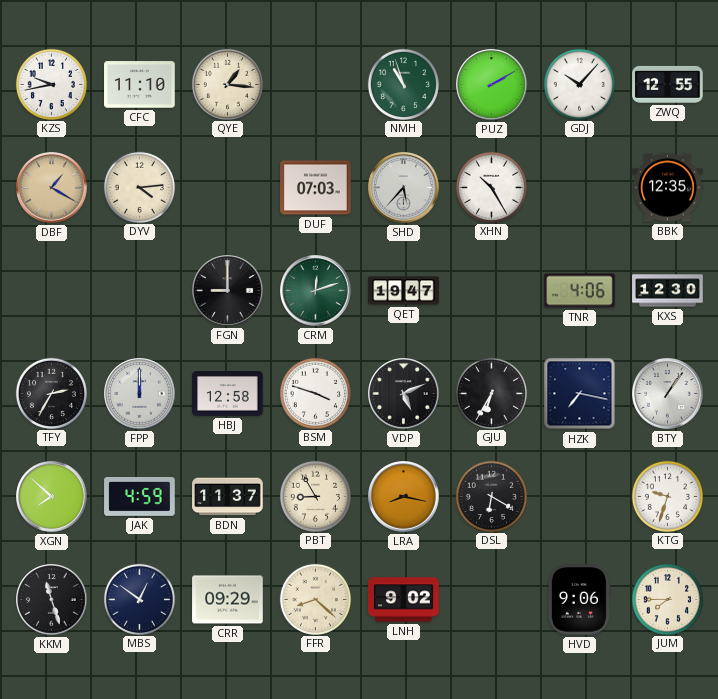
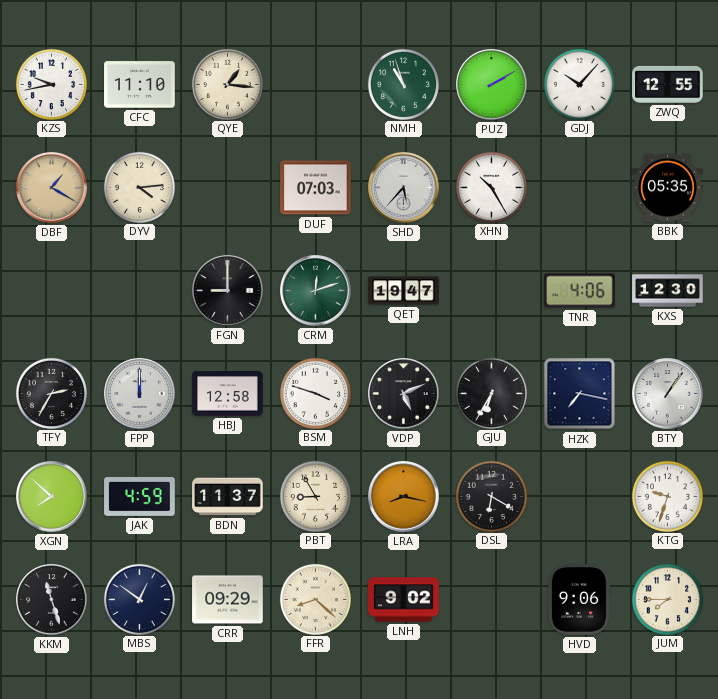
BBK: 12:35 -> 05:35 (668, 188)
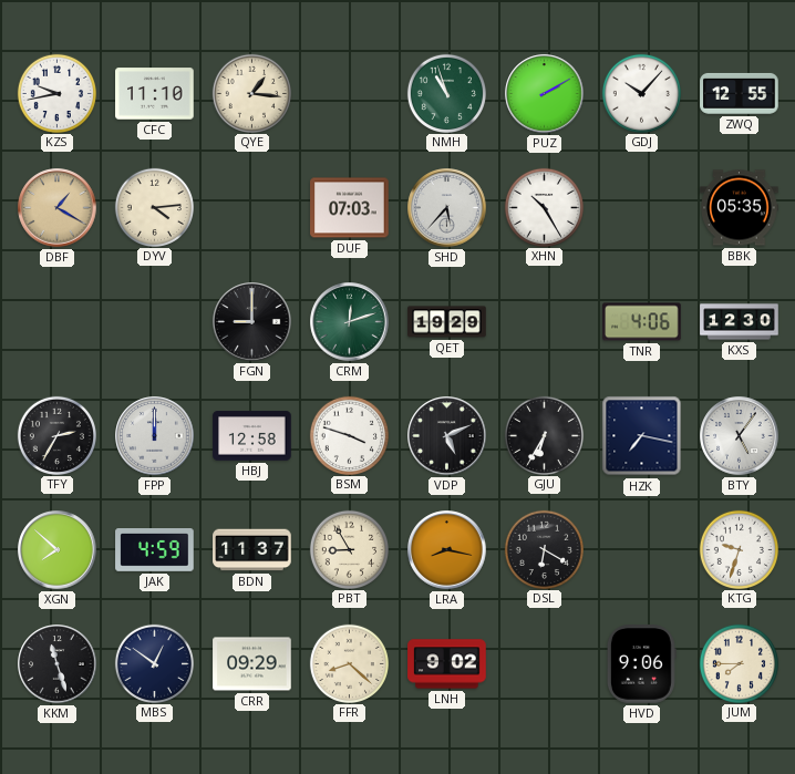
QET: 19:47 -> 19:29 (447, 322)
BTY: 1:06 -> 5:06 (740, 436)
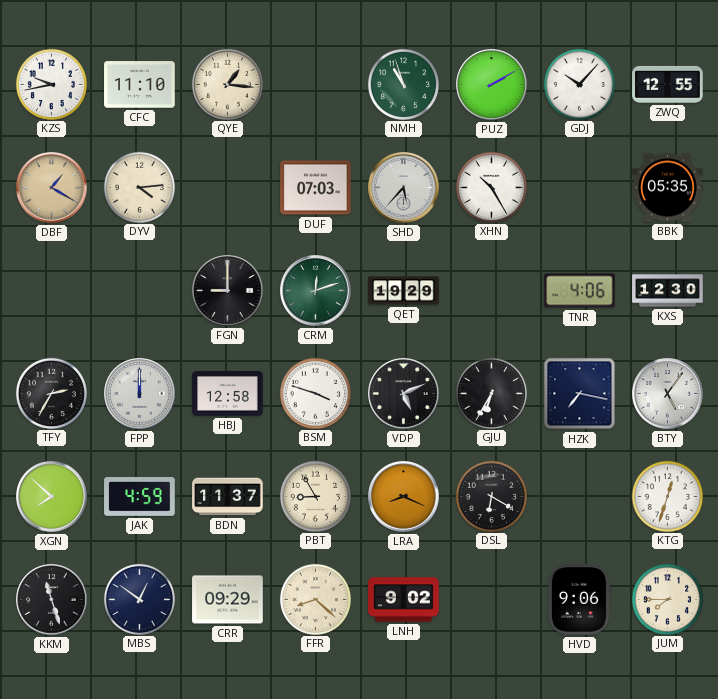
LRA: 8:17 -> 8:19 (404, 497)
KTG: 9:33 -> 12:33 (667, 496)
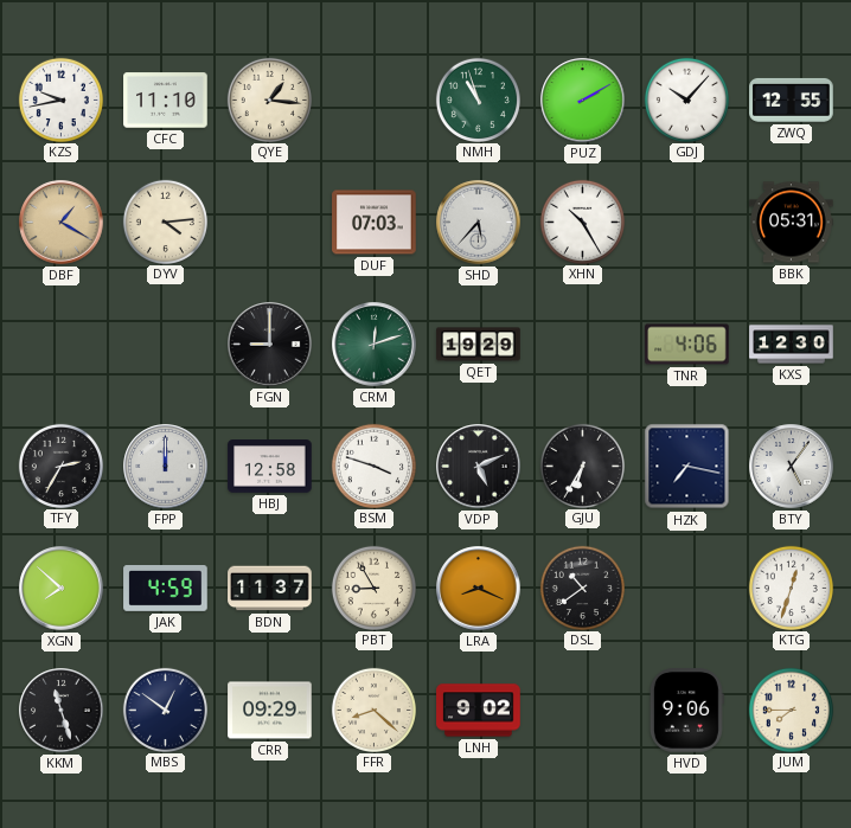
BBK: 05:35 -> 05:31 (792, 223)
DSL: 6:20 -> 10:39 (582, 588)
